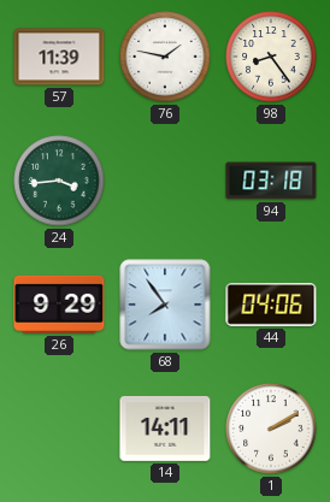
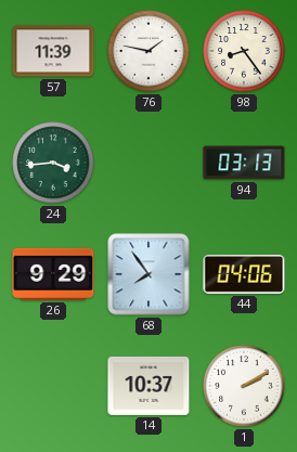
94: 03:18 -> 03:13 (244, 163)
14: 14:11 -> 10:37 (148, 386)
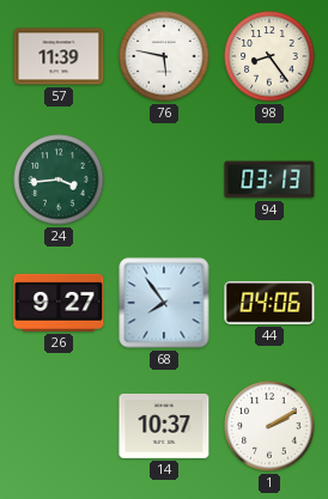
76: 1:47 -> 5:47 (164, 56)
26: 9:29 -> 9:27 (59, 303)
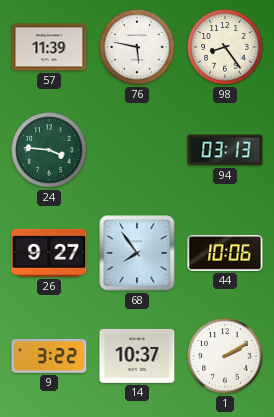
24: 3:44 -> 3:46 (49, 150)
44: 04:06 -> 10:06 (225, 254)
9: none -> 3:22 (49, 356)
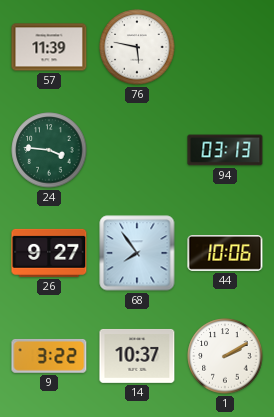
98: 8:24 -> none (225, 47)
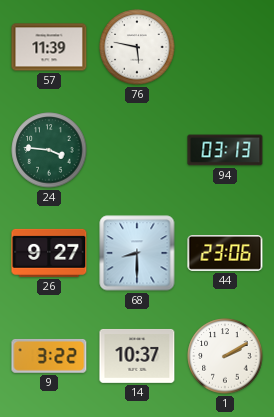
68: 7:54 -> 8:30 (137, 253)
44: 10:06 -> 23:06 (225, 254)
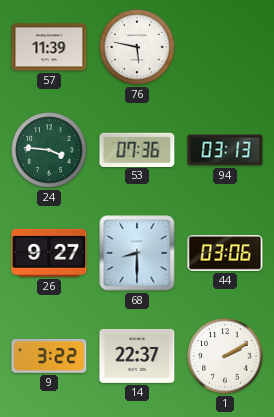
53: none -> 07:36 (137, 149)
44: 23:06 -> 03:06 (225, 254)
14: 10:37 -> 22:37 (137, 356)
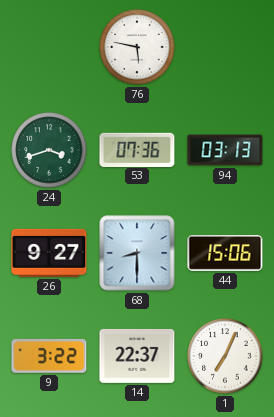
57: 11:39 -> none (49, 47)
24: 3:46 -> 3:42 (49, 150)
44: 03:06 -> 15:06 (225, 254)
1: 2:10 -> 7:04 (225, 356)
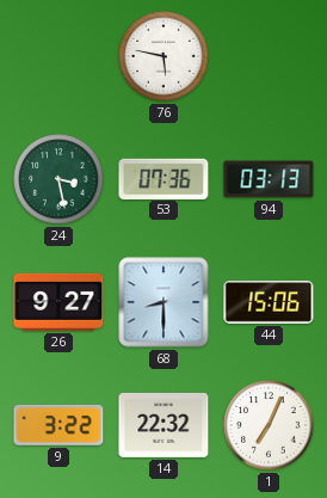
24: 3:42 -> 3:28 (58, 179)
14: 22:37 -> 22:32 (163, 425)
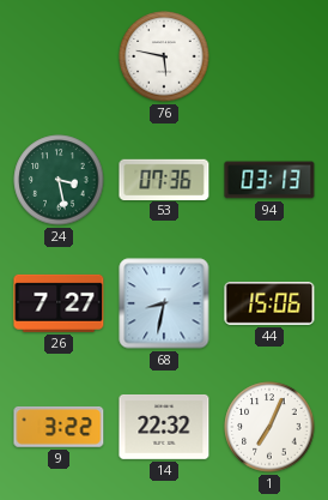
26: 9:27 -> 7:27 (59, 303)
68: 8:30 -> 8:32 (164, 303)
